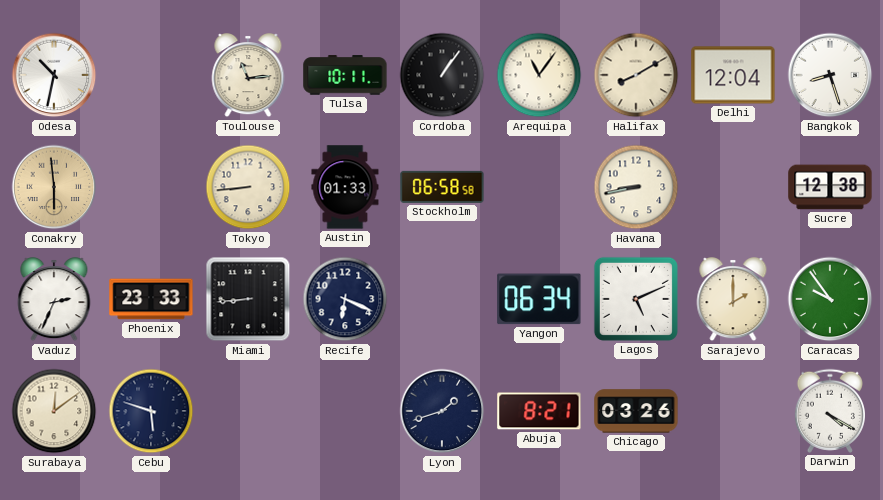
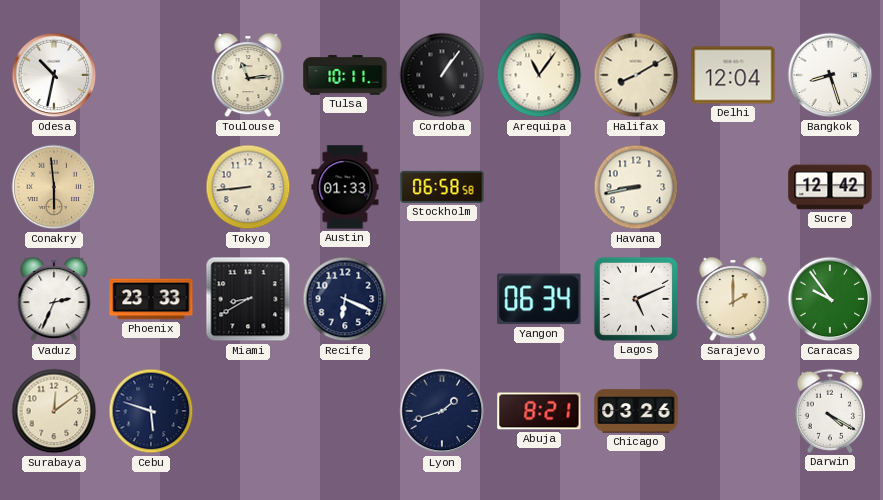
Sucre: 12:38 -> 12:42 (830, 187)
Miami: 8:44 -> 8:40 (248, 299)
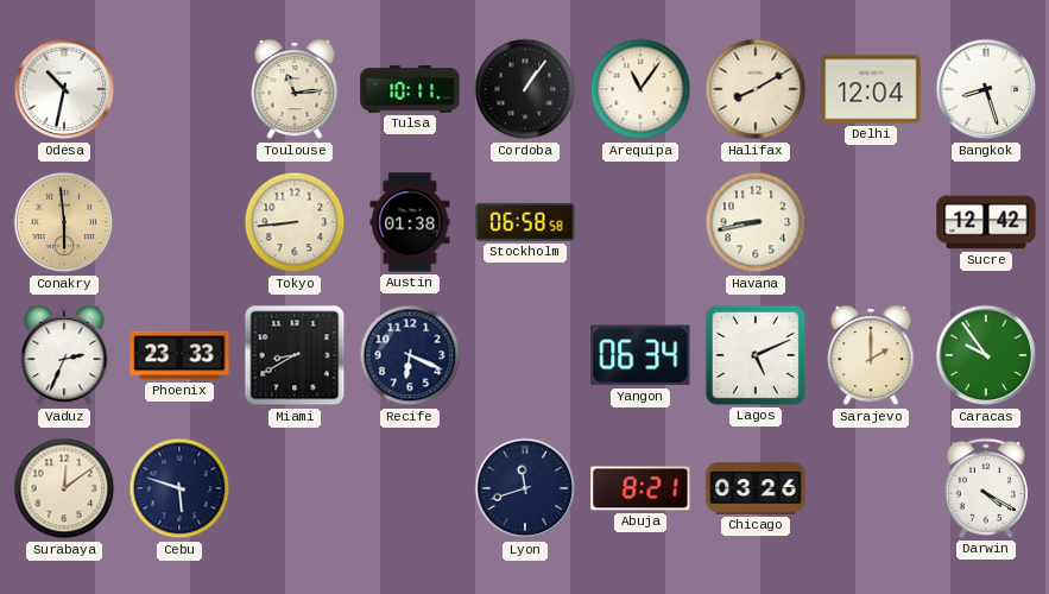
Austin: 01:33 -> 01:38 (410, 222)
Lyon: 1:42 -> 11:42 (525, 488)
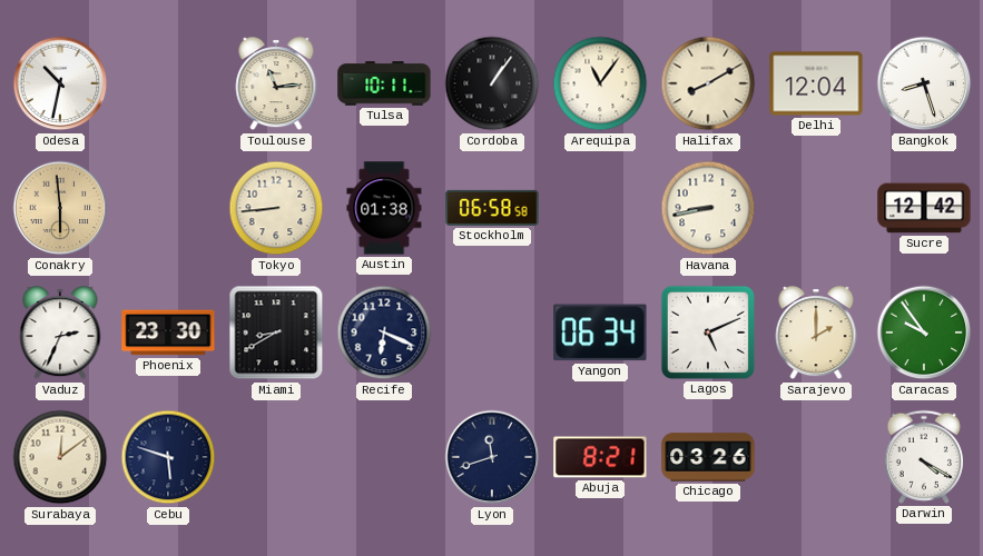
Phoenix: 23:33 -> 23:30 (168, 332)
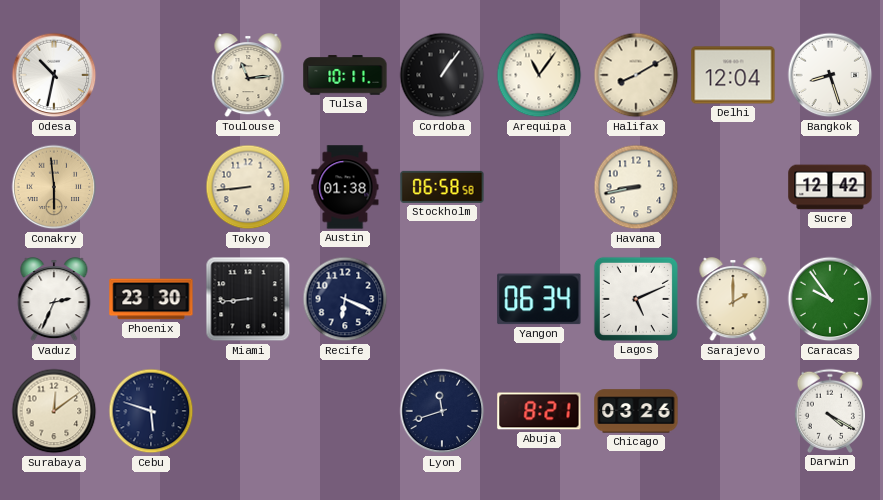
Miami: 8:40 -> 8:44 (248, 299)
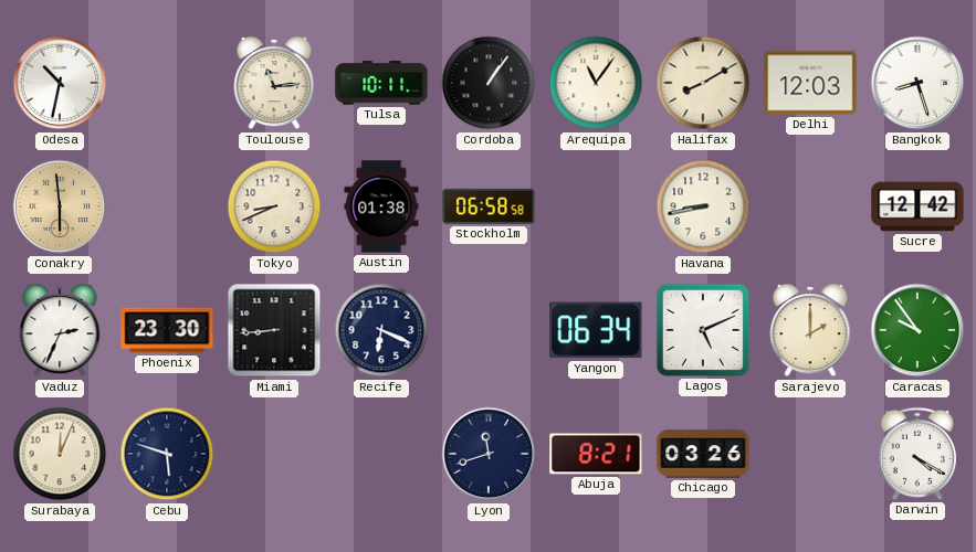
Delhi: 12:04 -> 12:03 (810, 83)
Tokyo: 8:44 -> 8:41 (274, 206)
Surabaya: 12:09 -> 12:04 (60, 454)
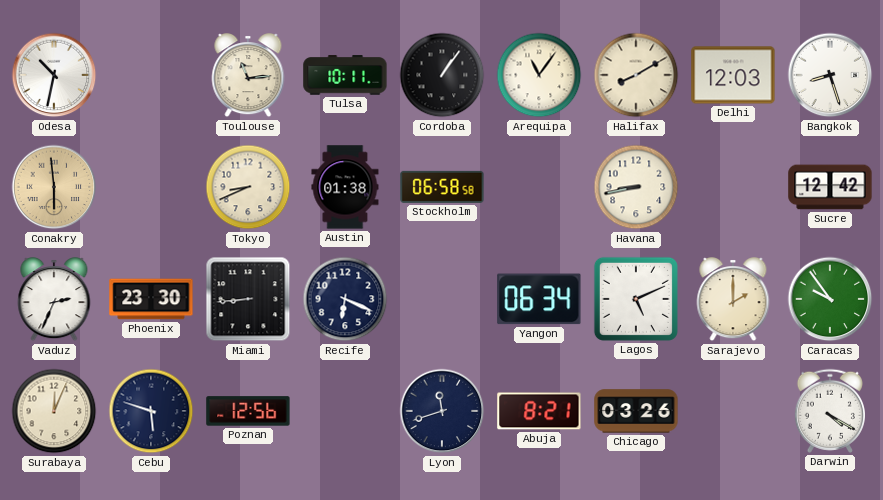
Poznan: none -> 12:56 (248, 411)
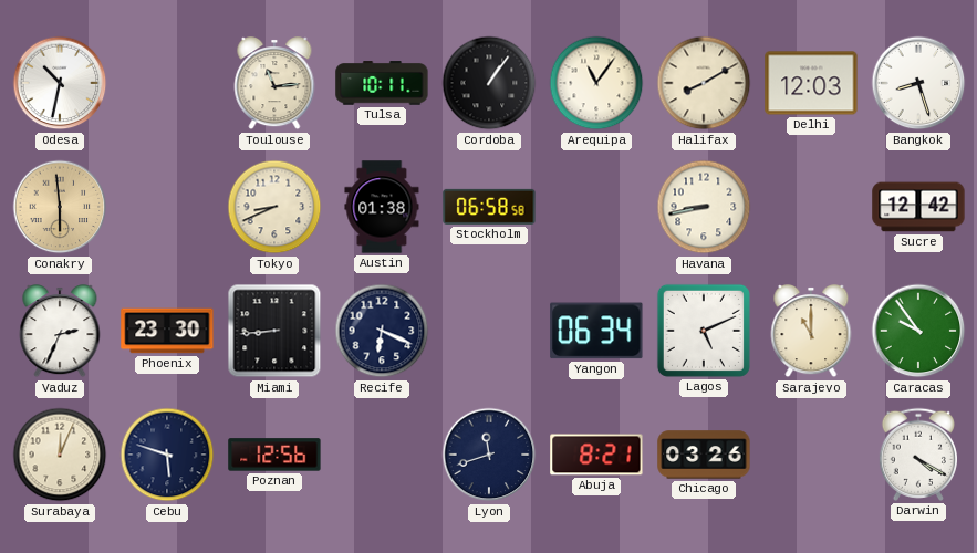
Sarajevo: 2:00 -> 11:00 (811, 332)
